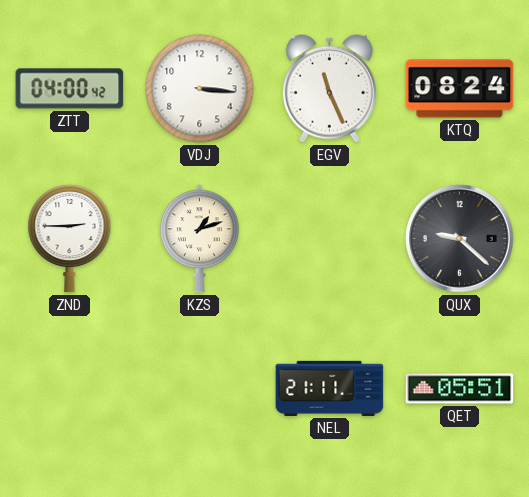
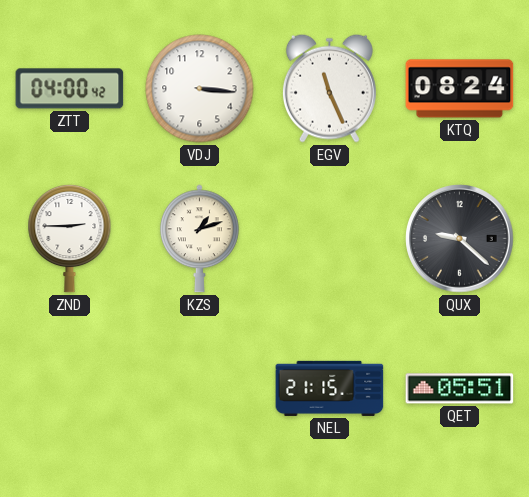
NEL: 21:11 -> 21:15 (330, 388)
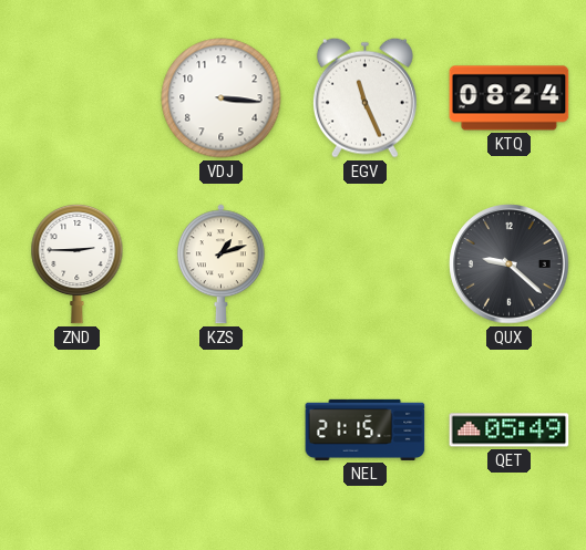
ZTT: 04:00 -> none (70, 89)
QET: 05:51 -> 05:49 (510, 430)
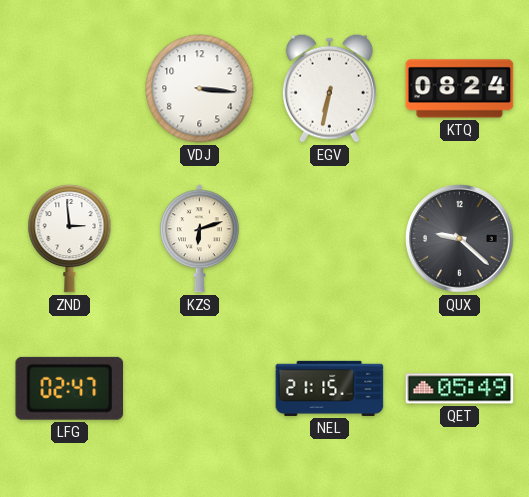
EGV: 11:26 -> 6:32 (329, 88)
ZND: 2:45 -> 2:59 (70, 238)
KZS: 1:12 -> 6:12 (199, 239)
LFG: none -> 02:47 (70, 388)
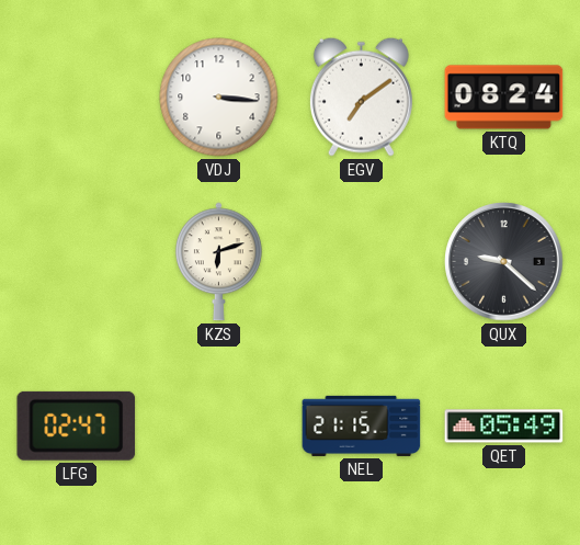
EGV: 6:32 -> 7:09 (361, 96)
ZND: 2:59 -> none (70, 238)
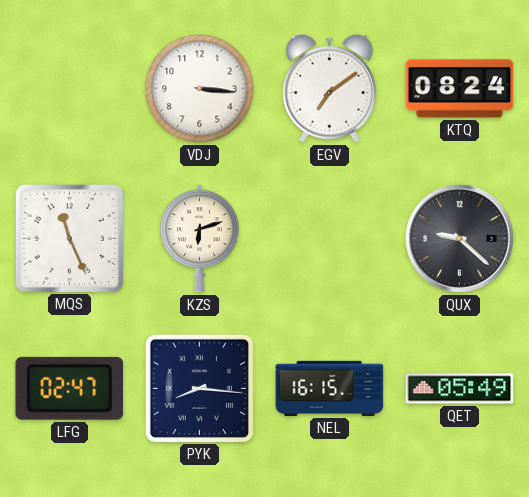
MQS: none -> 11:26 (69, 238)
PYK: none -> 8:16 (199, 388)
NEL: 21:15 -> 16:15 (330, 388)
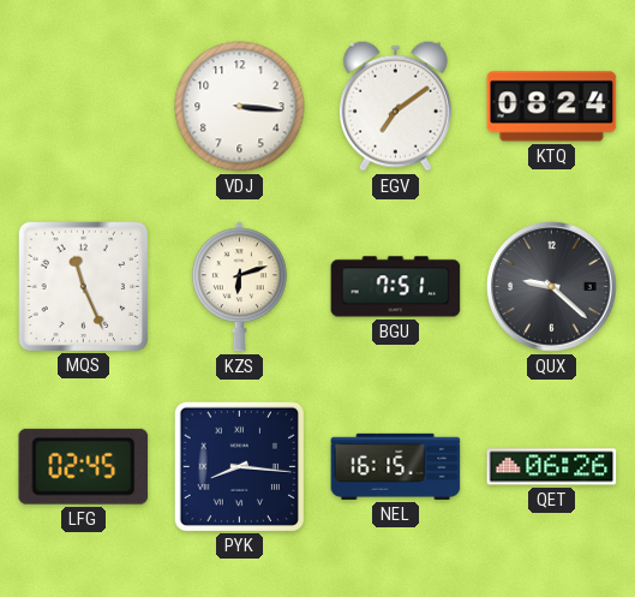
BGU: none -> 7:51 (396, 287)
LFG: 02:47 -> 02:45 (84, 466)
QET: 05:49 -> 06:26 (552, 467)
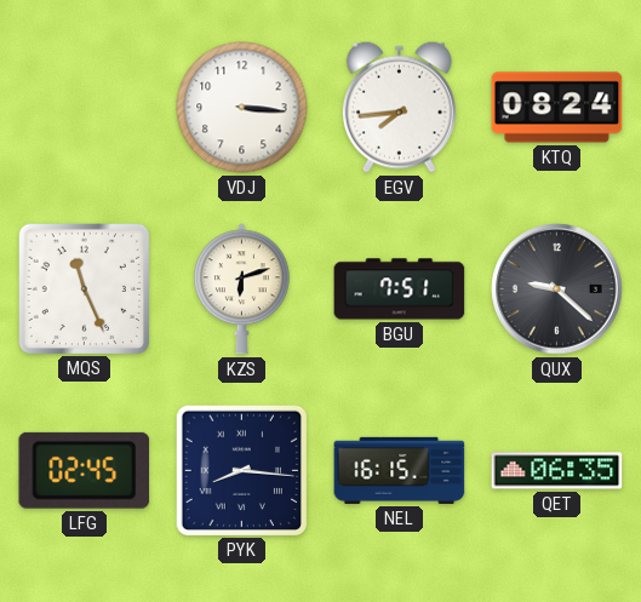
EGV: 7:09 -> 7:44 (399, 107)
QET: 06:26 -> 06:35 (557, 471)
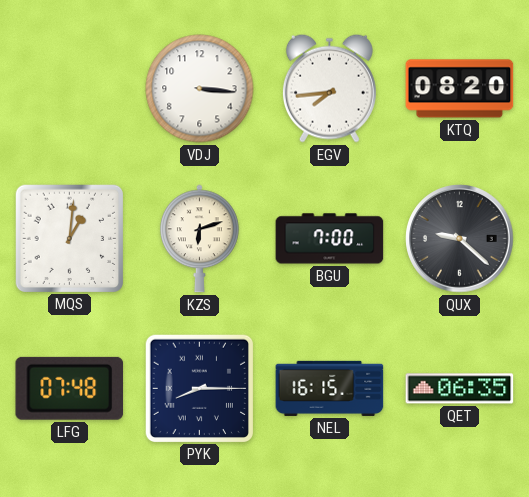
KTQ: 08:24 -> 08:20 (460, 89)
MQS: 11:26 -> 1:01 (69, 238)
BGU: 7:51 -> 7:00 (330, 239)
LFG: 02:45 -> 07:48 (70, 388)
PYK: 8:16 -> 8:15 (199, 388)
